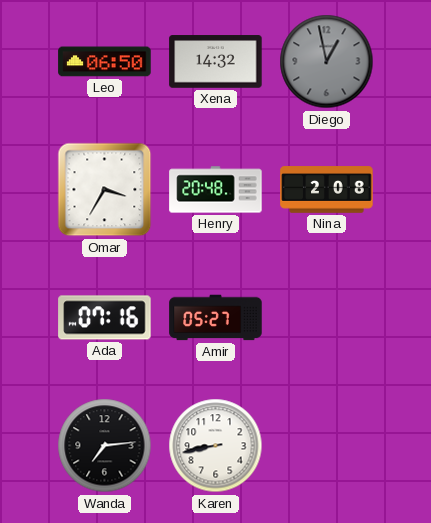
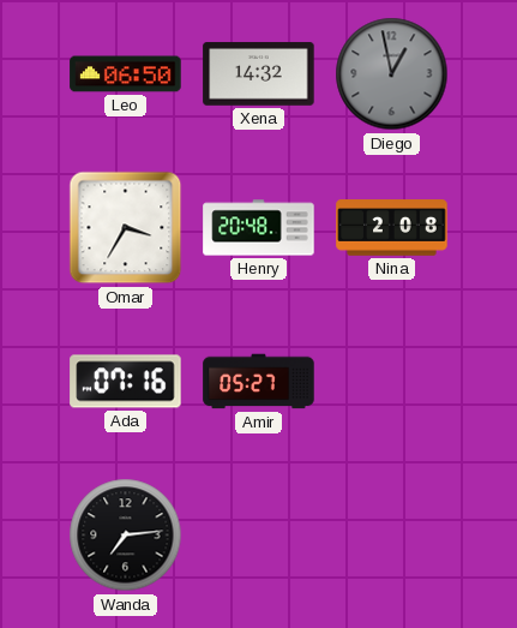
Karen: 8:43 -> none (216, 446)
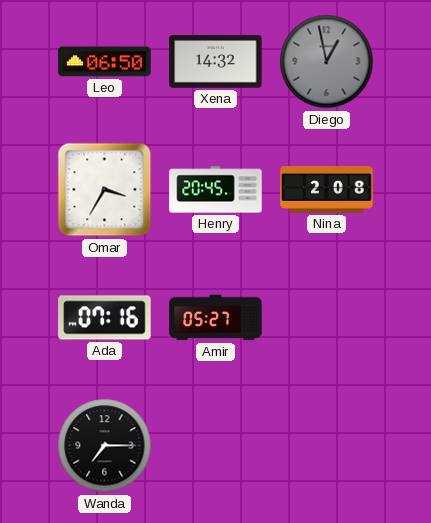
Henry: 20:48 -> 20:45 (216, 190)
Wanda: 7:14 -> 7:15 (105, 446)
